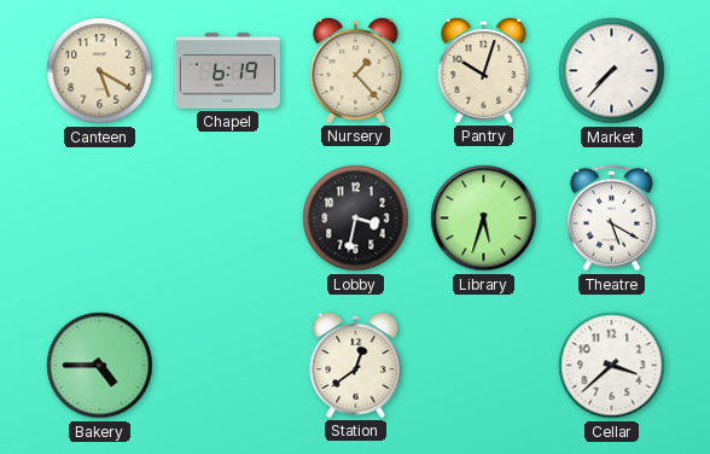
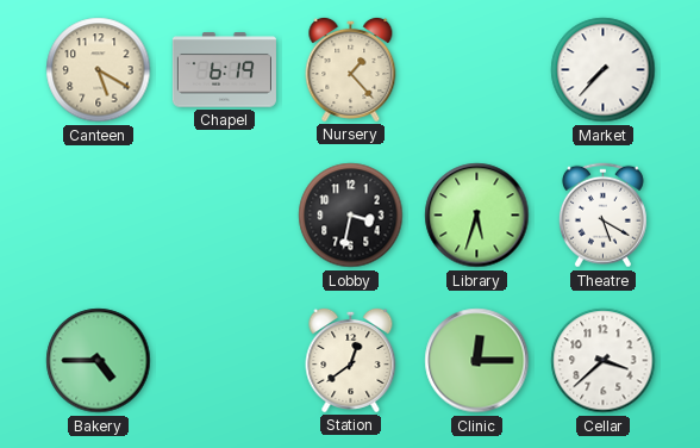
Pantry: 10:03 -> none (484, 70)
Clinic: none -> 12:15 (477, 361)
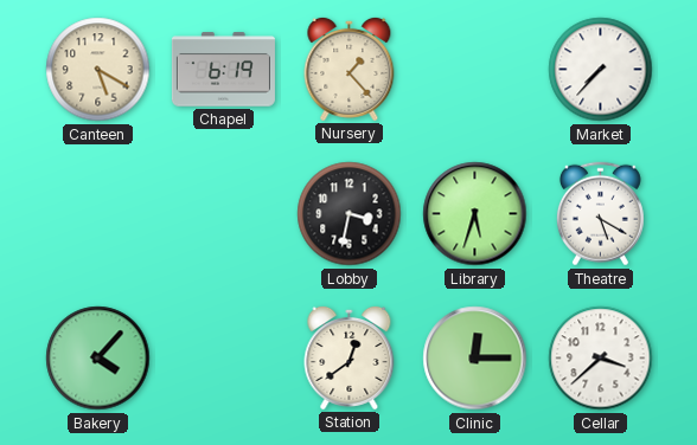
Bakery: 4:45 -> 4:07 (98, 359)
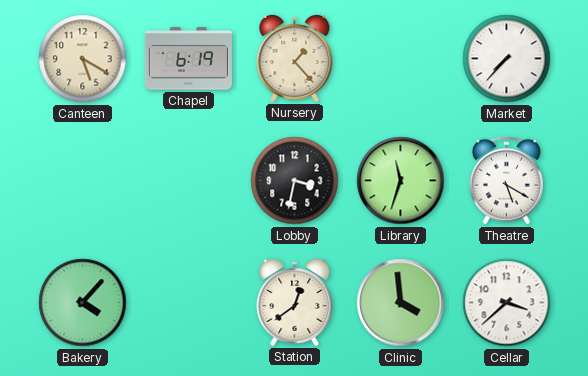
Library: 5:33 -> 11:33 (401, 181)
Clinic: 12:15 -> 3:59 (401, 303)
